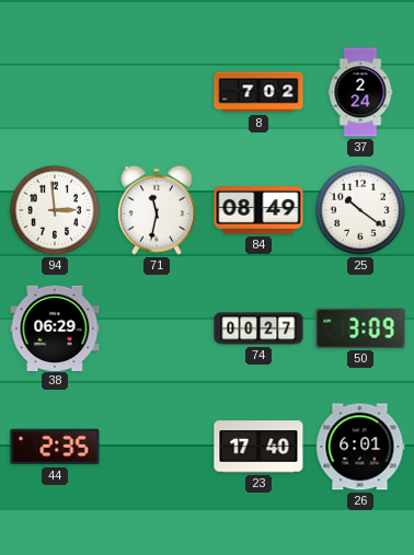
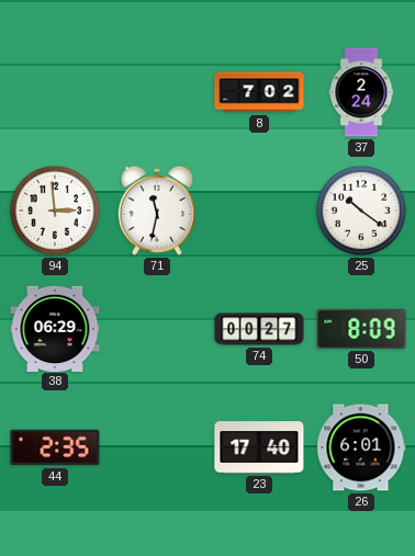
84: 08:49 -> none (258, 210)
50: 3:09 -> 8:09 (361, 329)
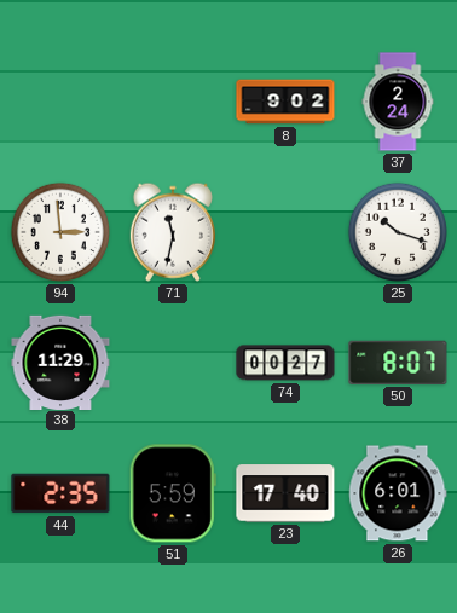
8: 7:02 -> 9:02 (285, 102)
25: 10:21 -> 10:18 (398, 232)
38: 06:29 -> 11:29 (60, 362)
50: 8:09 -> 8:07 (398, 363)
51: none -> 5:59 (173, 493)
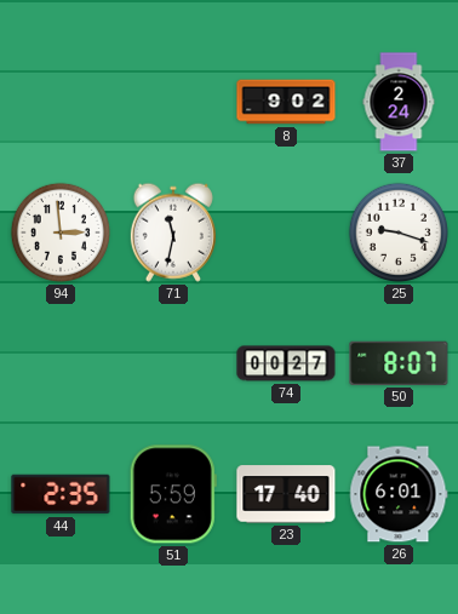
25: 10:18 -> 9:18 (399, 233)
38: 11:29 -> none (60, 362)
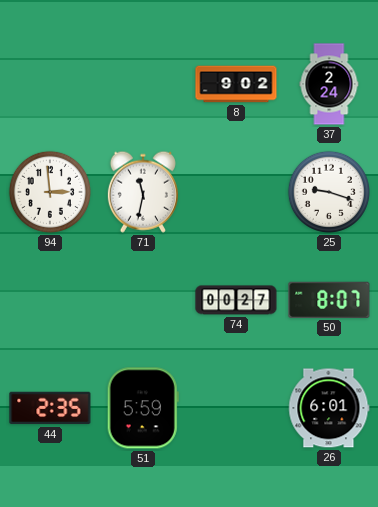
23: 17:40 -> none (286, 494)
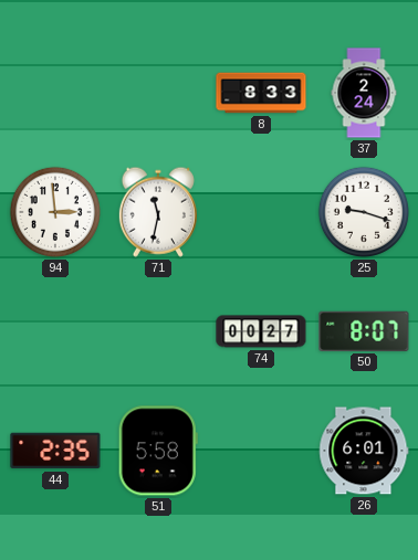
8: 9:02 -> 8:33 (261, 93)
51: 5:59 -> 5:58 (158, 451)
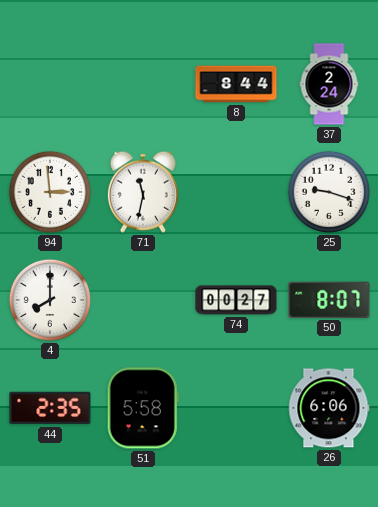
8: 8:33 -> 8:44 (236, 84)
4: none -> 8:00 (50, 300)
26: 6:01 -> 6:06 (329, 408)
